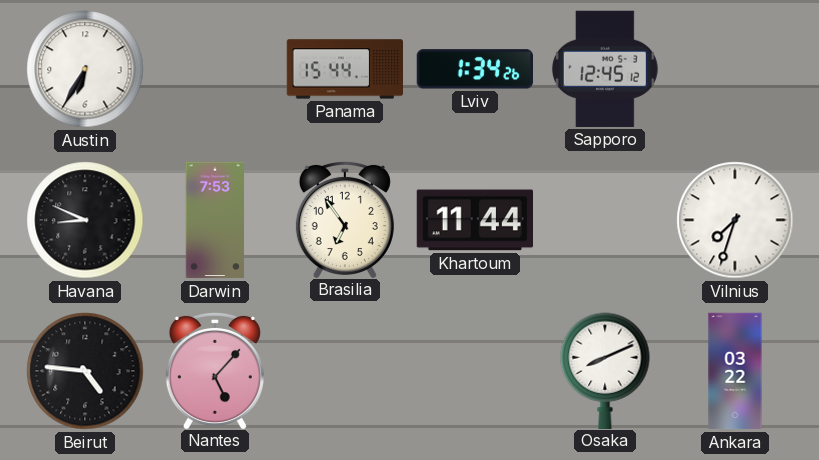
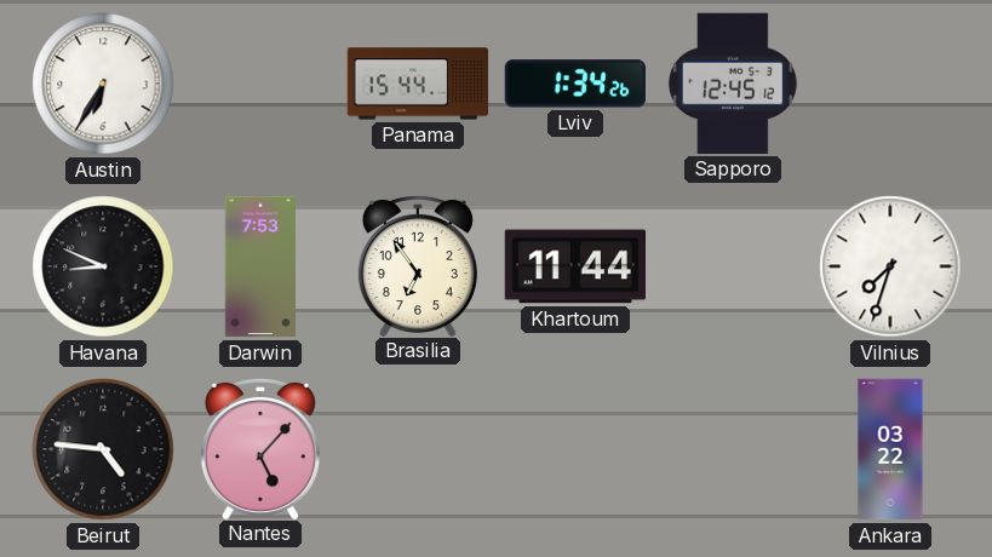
Osaka: 8:11 -> none (605, 370)
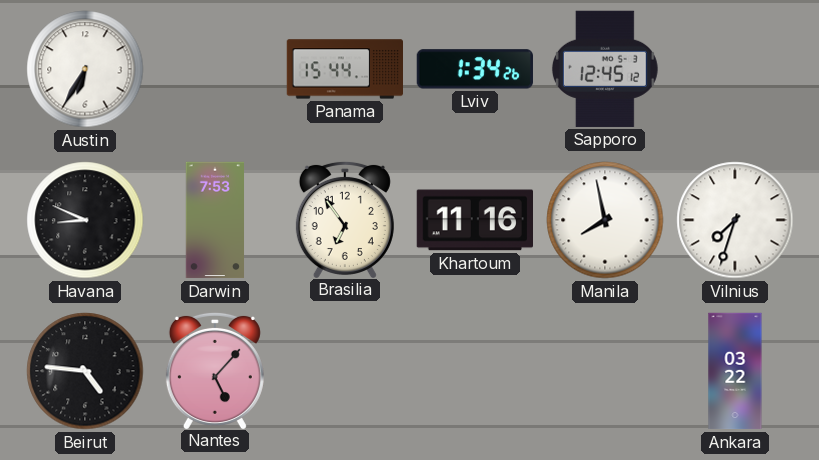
Khartoum: 11:44 -> 11:16 (474, 220)
Manila: none -> 7:58 (605, 220)
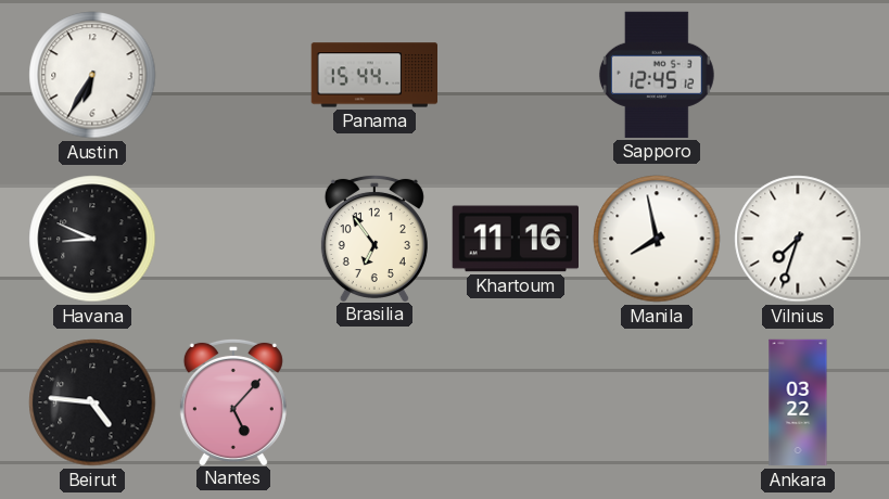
Lviv: 1:34 -> none (475, 69)
Darwin: 7:53 -> none (215, 220)
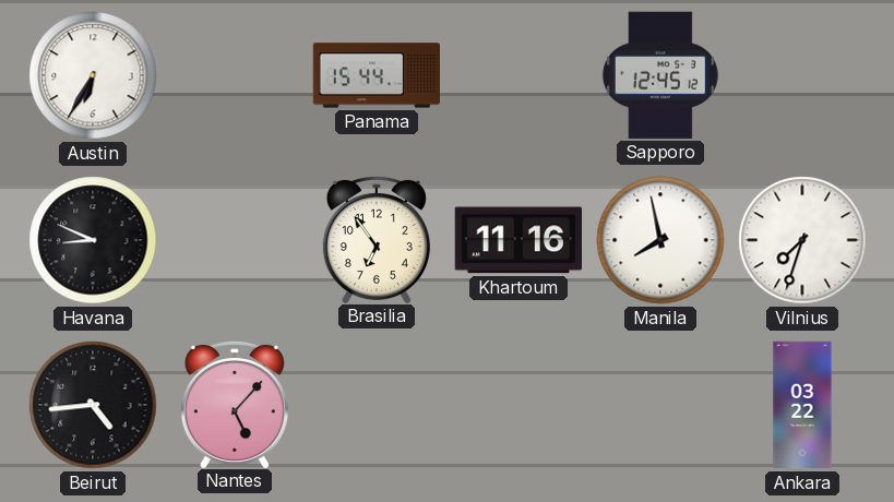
Beirut: 4:46 -> 4:44 (93, 405)
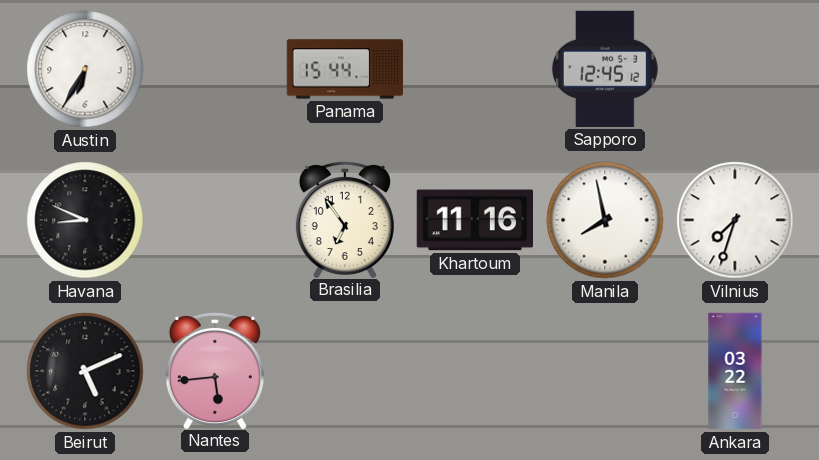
Beirut: 4:44 -> 5:11 (85, 371)
Nantes: 5:07 -> 5:44 (215, 370)
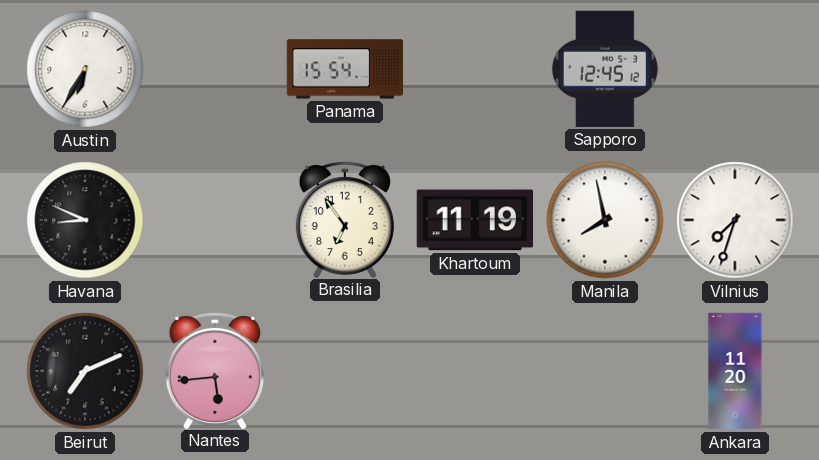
Panama: 15:44 -> 15:54 (345, 69)
Khartoum: 11:16 -> 11:19 (474, 220)
Beirut: 5:11 -> 7:11 (85, 371)
Ankara: 03:22 -> 11:20 (735, 371)
